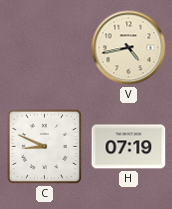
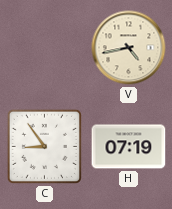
C: 8:49 -> 8:54 (44, 146)
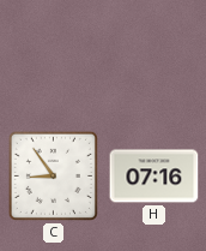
V: 4:43 -> none (129, 48)
H: 07:19 -> 07:16 (154, 177)
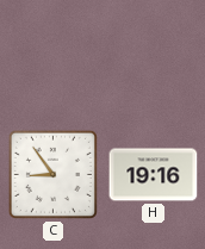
H: 07:16 -> 19:16 (154, 175)
